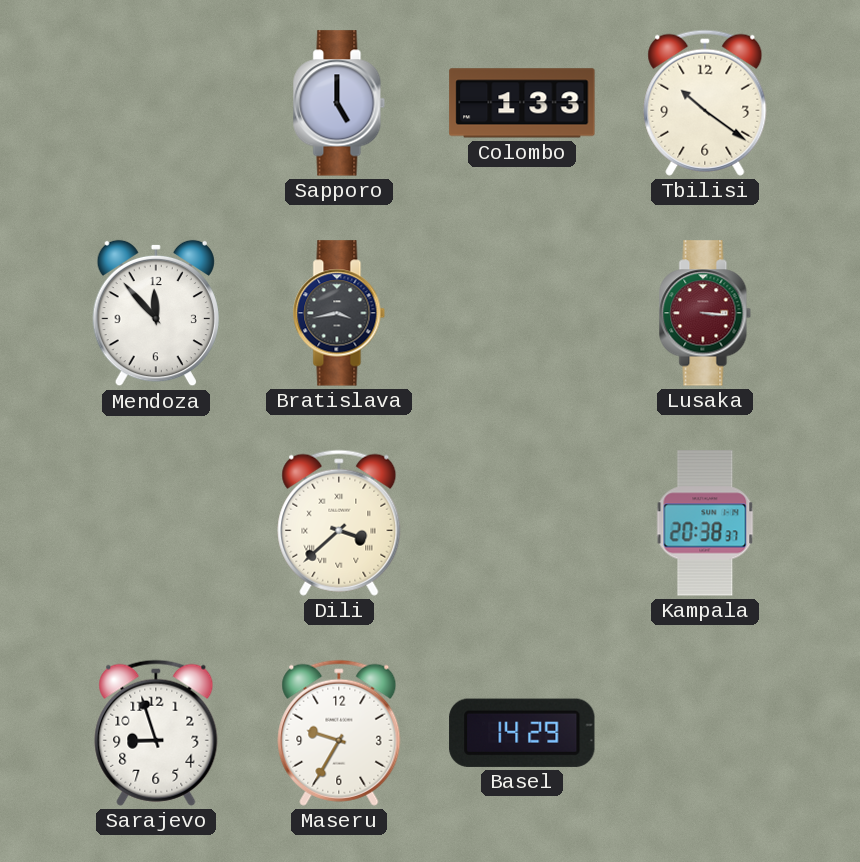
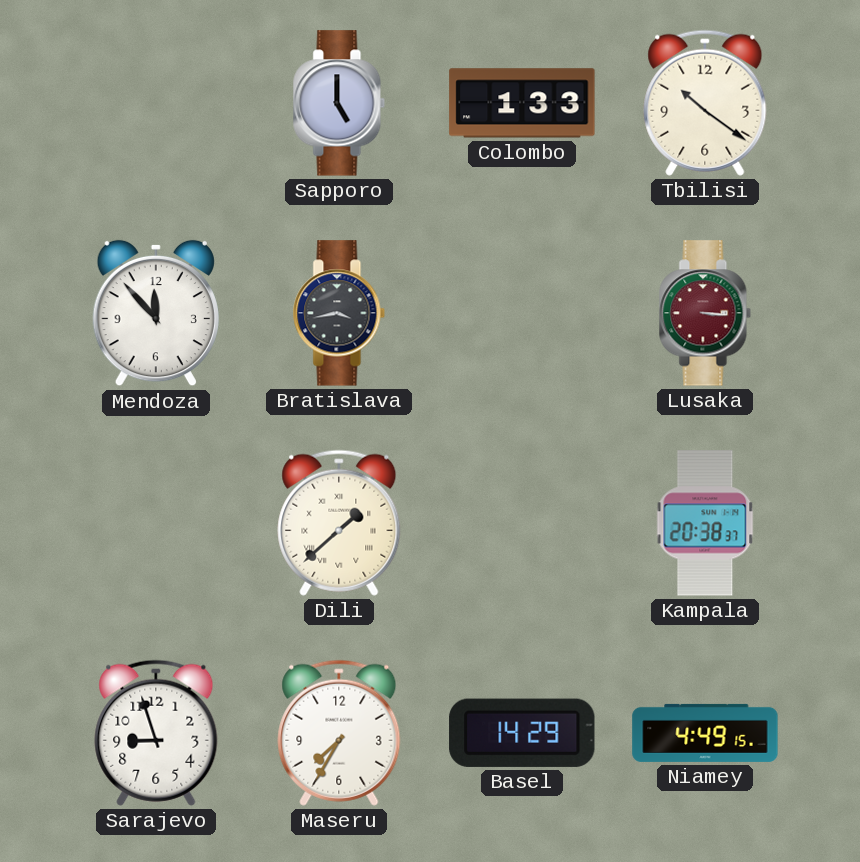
Dili: 3:38 -> 1:38 (339, 523)
Maseru: 9:35 -> 7:35 (339, 733)
Niamey: none -> 4:49 (705, 733)
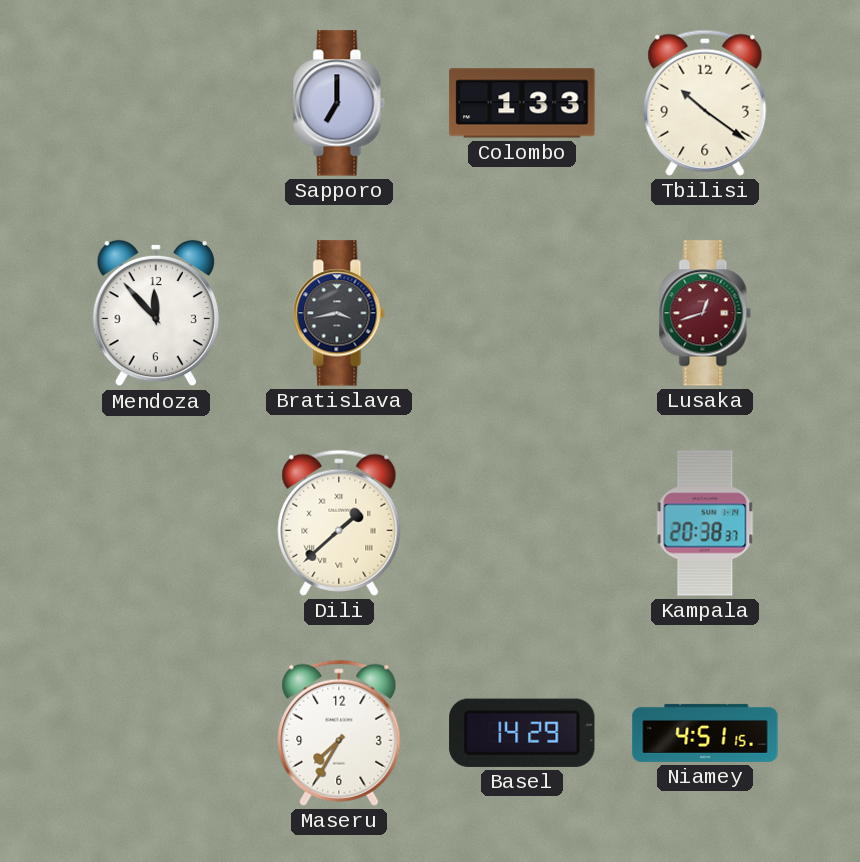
Sapporo: 5:00 -> 7:00 (339, 103)
Lusaka: 3:16 -> 12:42 (705, 313)
Sarajevo: 8:57 -> none (156, 733)
Niamey: 4:49 -> 4:51 (705, 733)
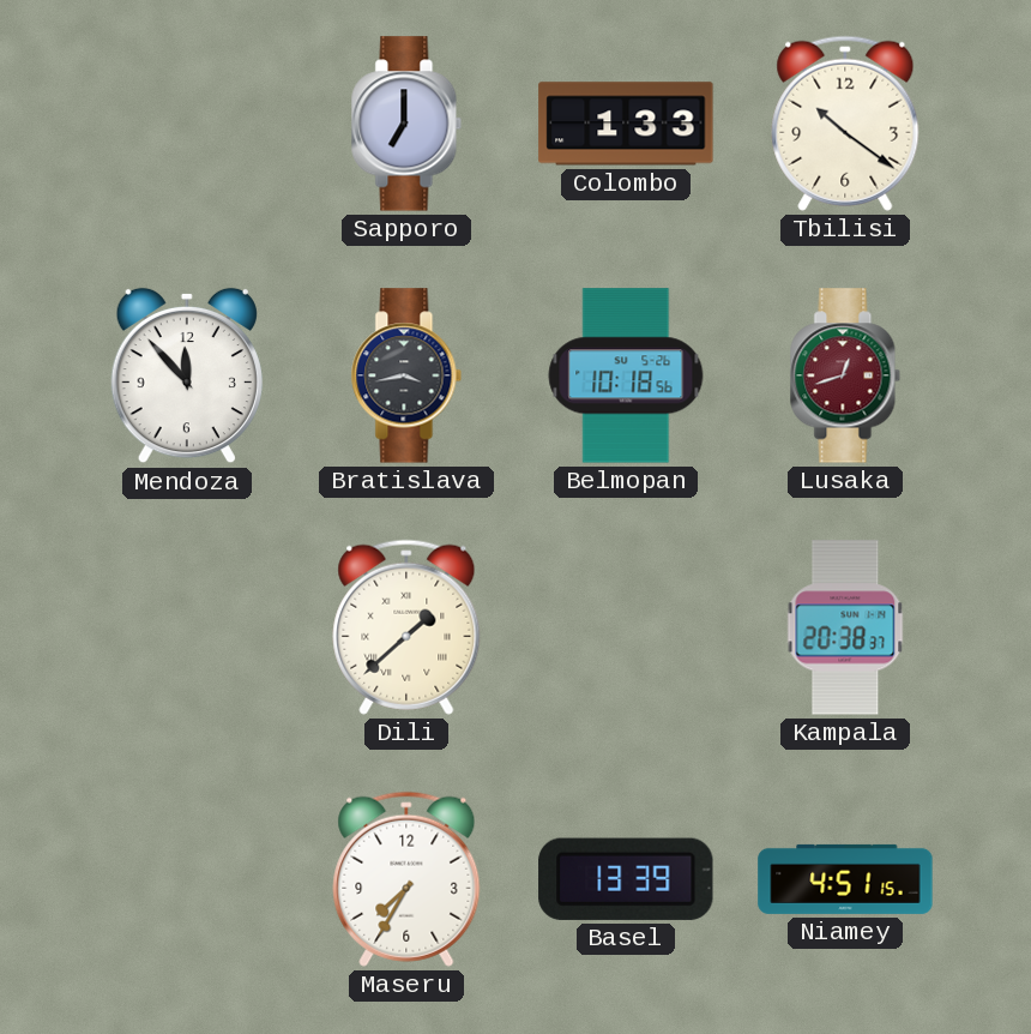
Belmopan: none -> 10:18 (626, 375)
Basel: 14:29 -> 13:39 (626, 879)
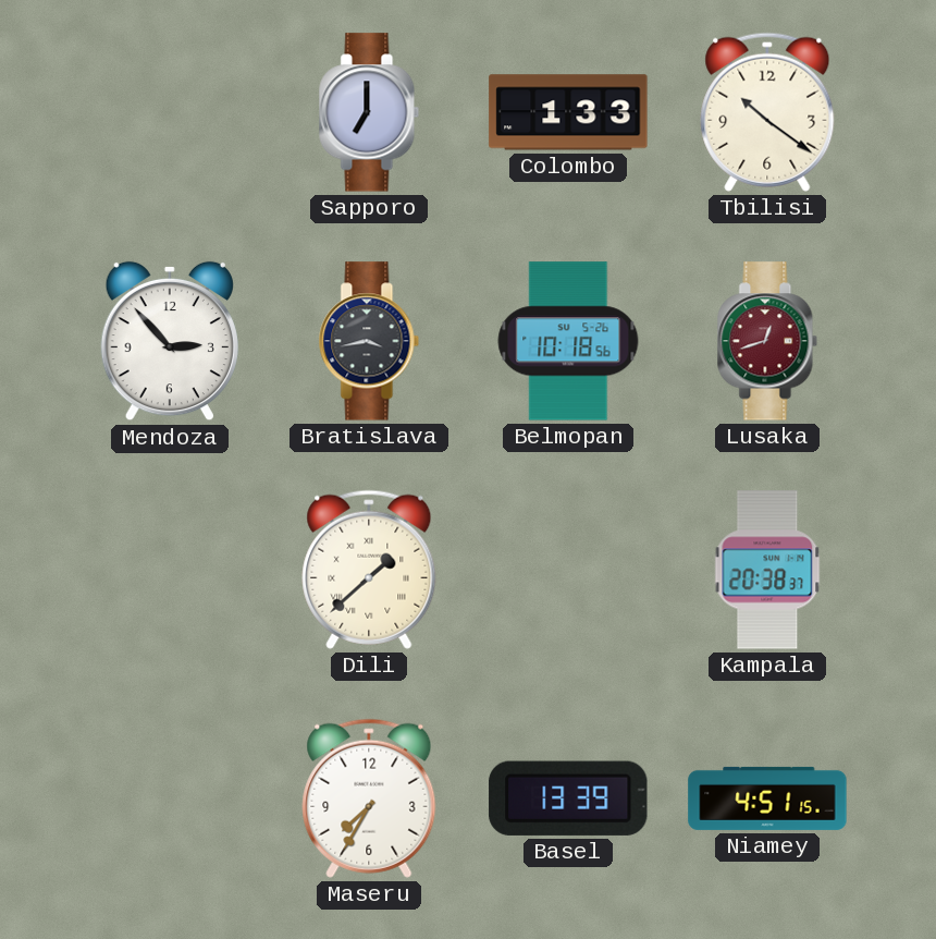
Mendoza: 11:53 -> 2:53 (170, 341)
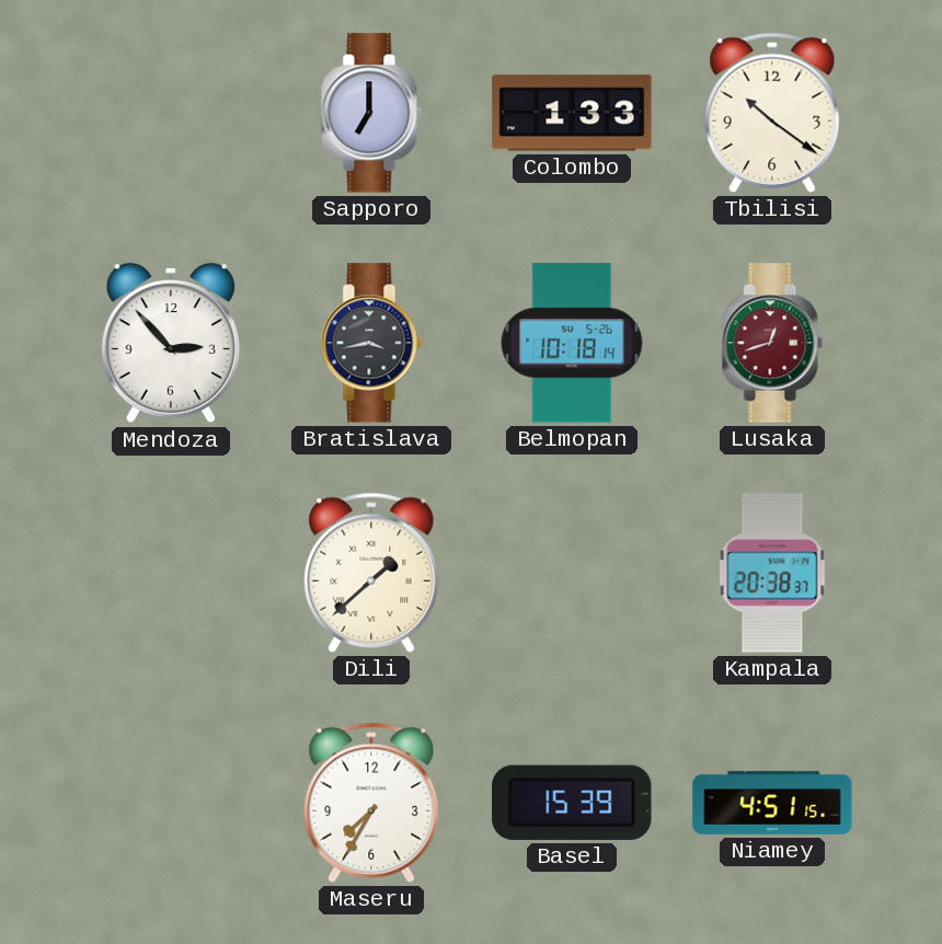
Belmopan: 10:18:56 -> 10:18:14 (572, 343)
Basel: 13:39 -> 15:39 (572, 803)
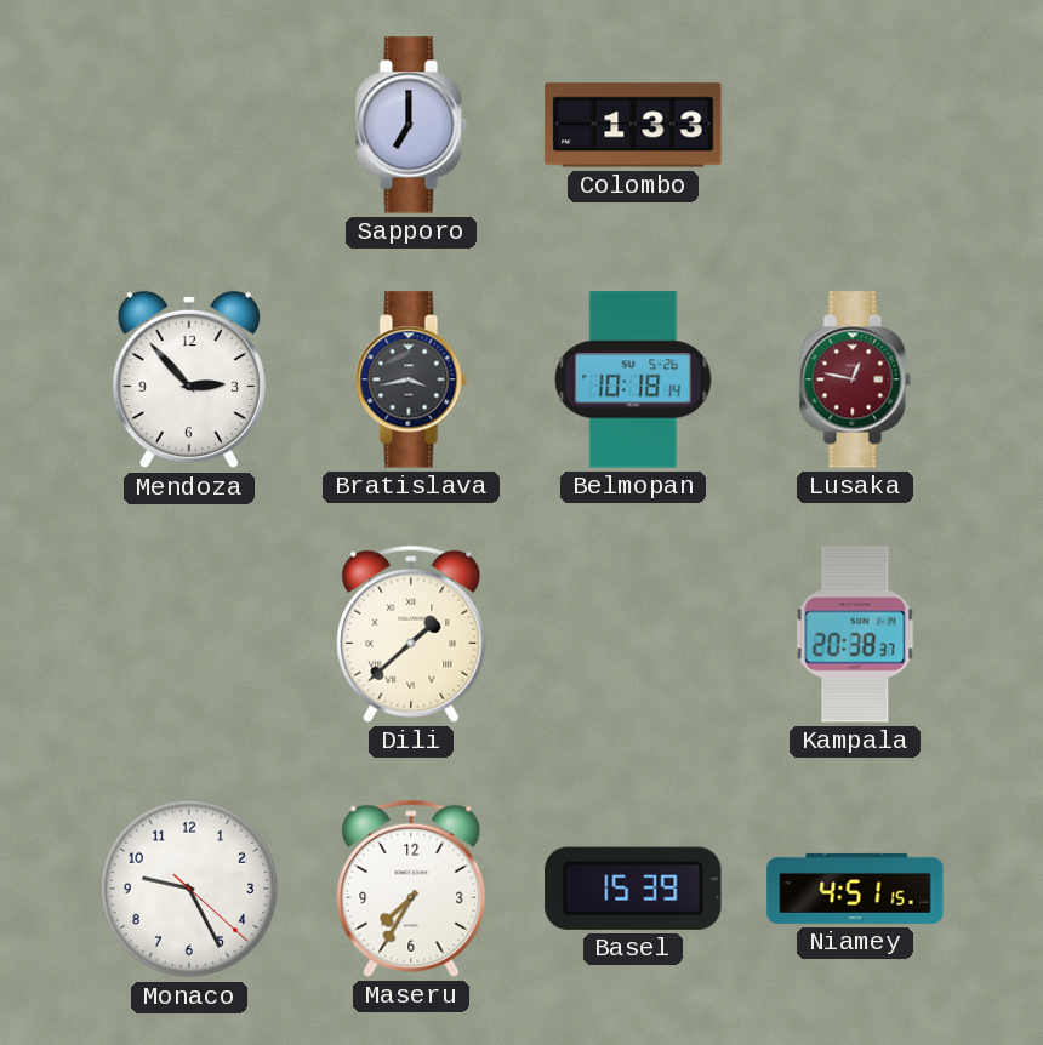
Tbilisi: 10:21 -> none (772, 113)
Lusaka: 12:42 -> 12:47 (855, 379)
Monaco: none -> 9:25 (189, 889)
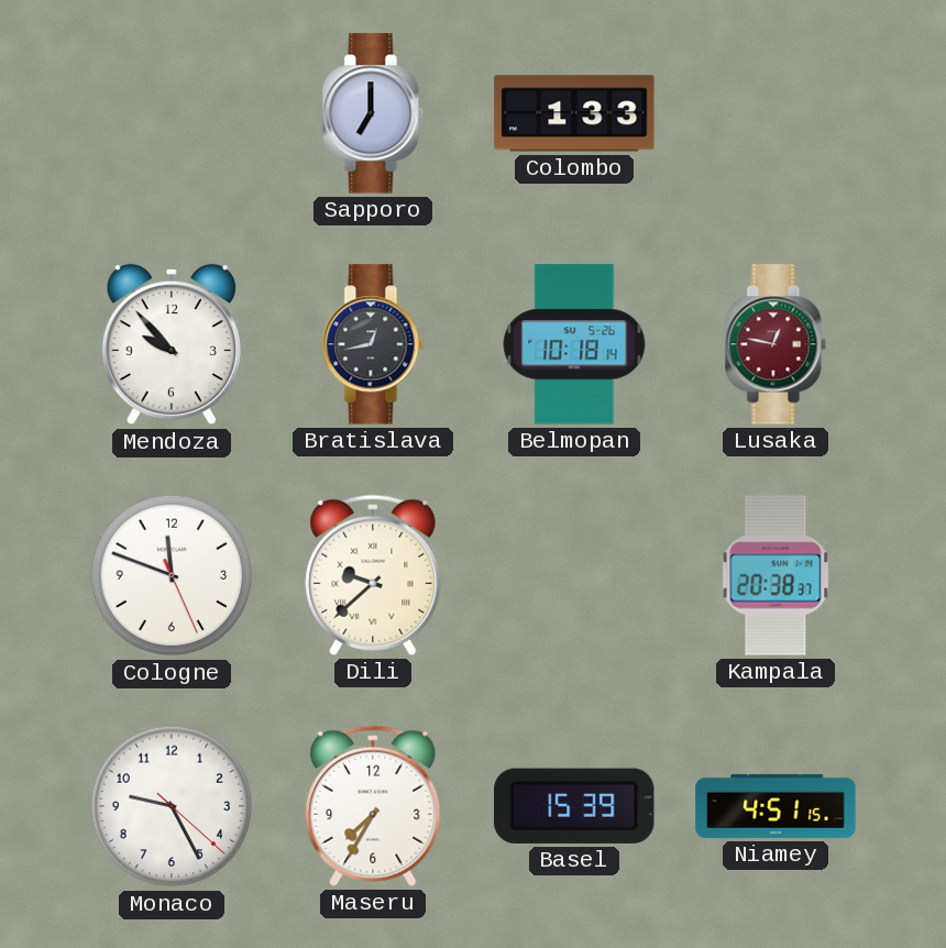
Mendoza: 2:53 -> 9:53 (172, 344)
Bratislava: 3:43 -> 12:43 (373, 344)
Cologne: none -> 11:48 (172, 575)
Dili: 1:38 -> 9:38 (373, 575)
